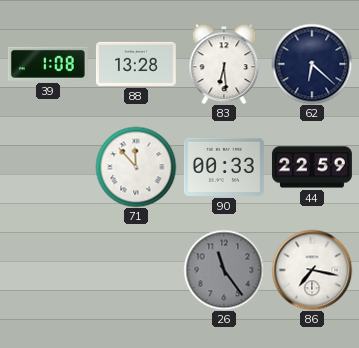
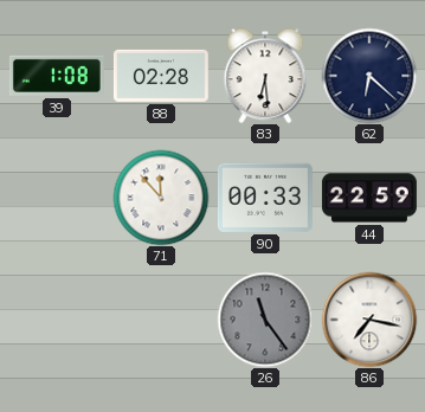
88: 13:28 -> 02:28 (161, 76)
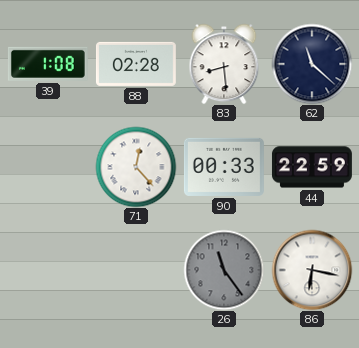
83: 6:29 -> 8:29 (224, 64)
62: 6:22 -> 11:22 (312, 64)
71: 11:53 -> 12:23 (136, 167)
86: 7:17 -> 6:17 (312, 270)
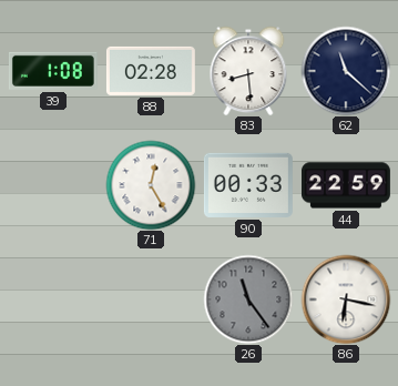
71: 12:23 -> 12:25 (151, 185)
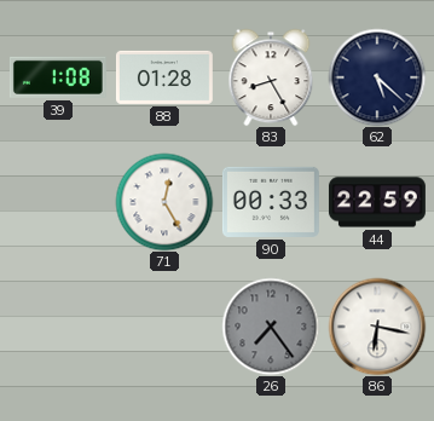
88: 02:28 -> 01:28 (164, 77)
83: 8:29 -> 8:25 (271, 77)
62: 11:22 -> 5:22 (377, 77)
26: 11:24 -> 7:24 (271, 327)
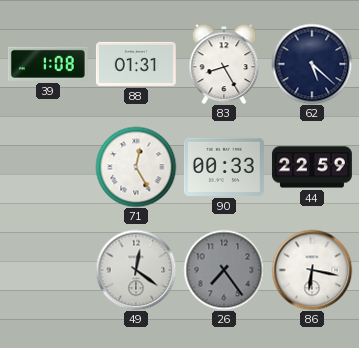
88: 01:28 -> 01:31 (136, 64)
49: none -> 12:21 (136, 270)
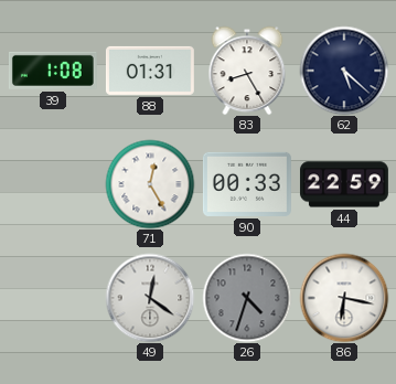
26: 7:24 -> 4:33 (247, 298)
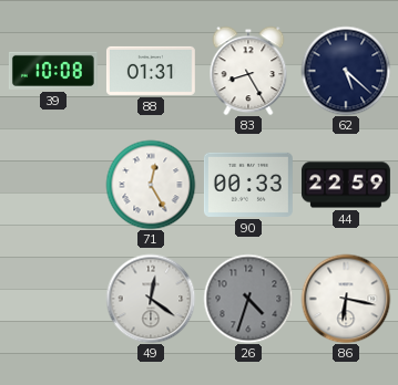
39: 1:08 -> 10:08 (53, 71)
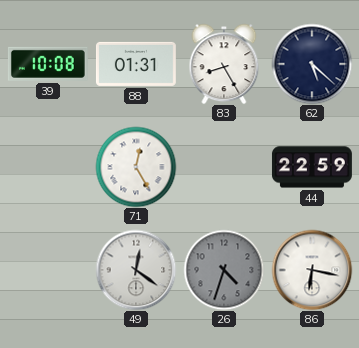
90: 00:33 -> none (248, 185)
